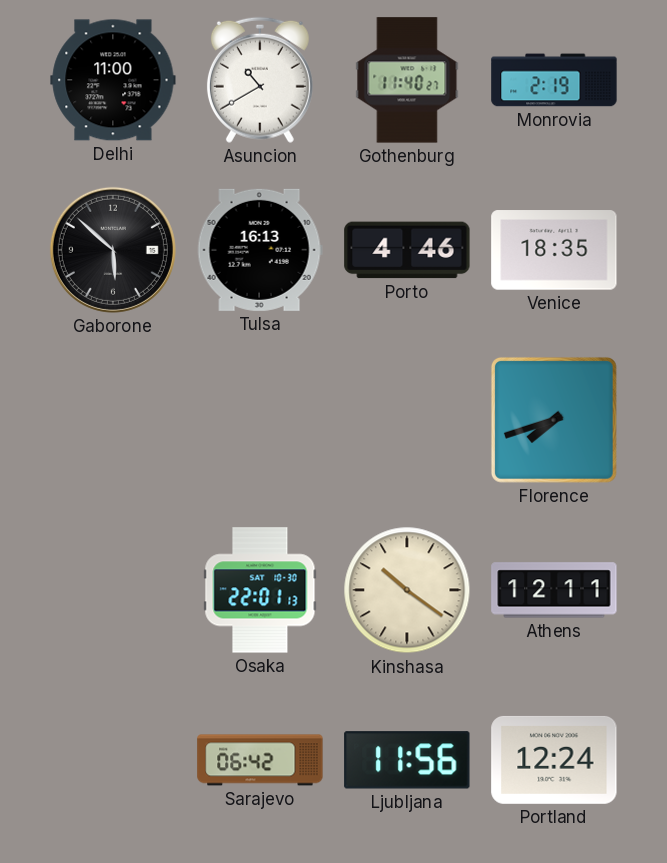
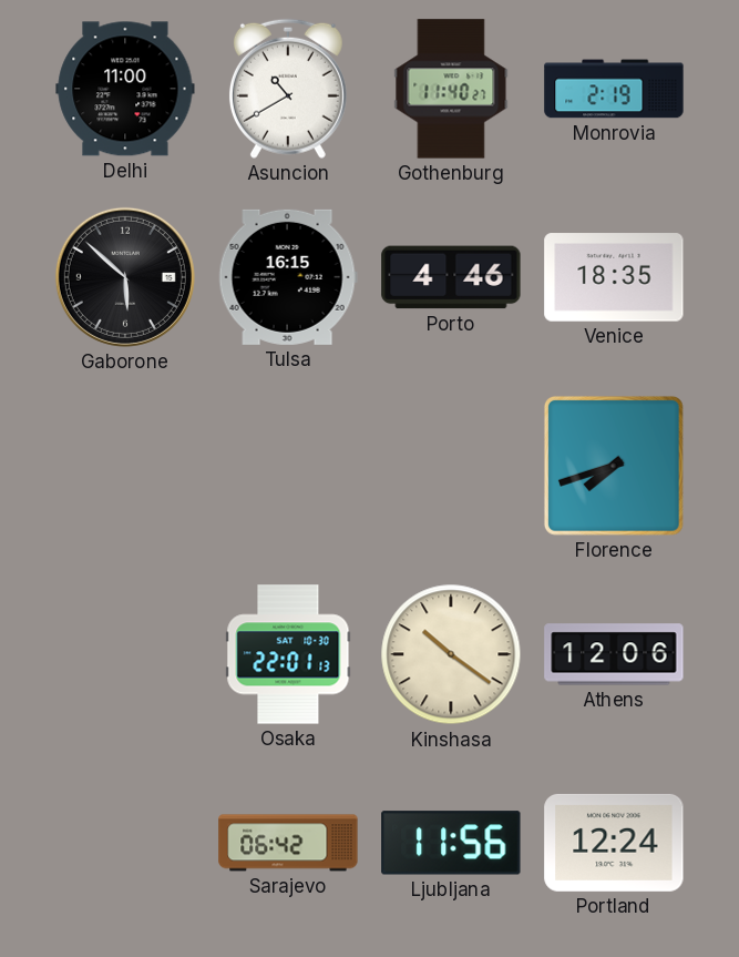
Tulsa: 16:13 -> 16:15 (288, 277)
Athens: 12:11 -> 12:06 (614, 654)
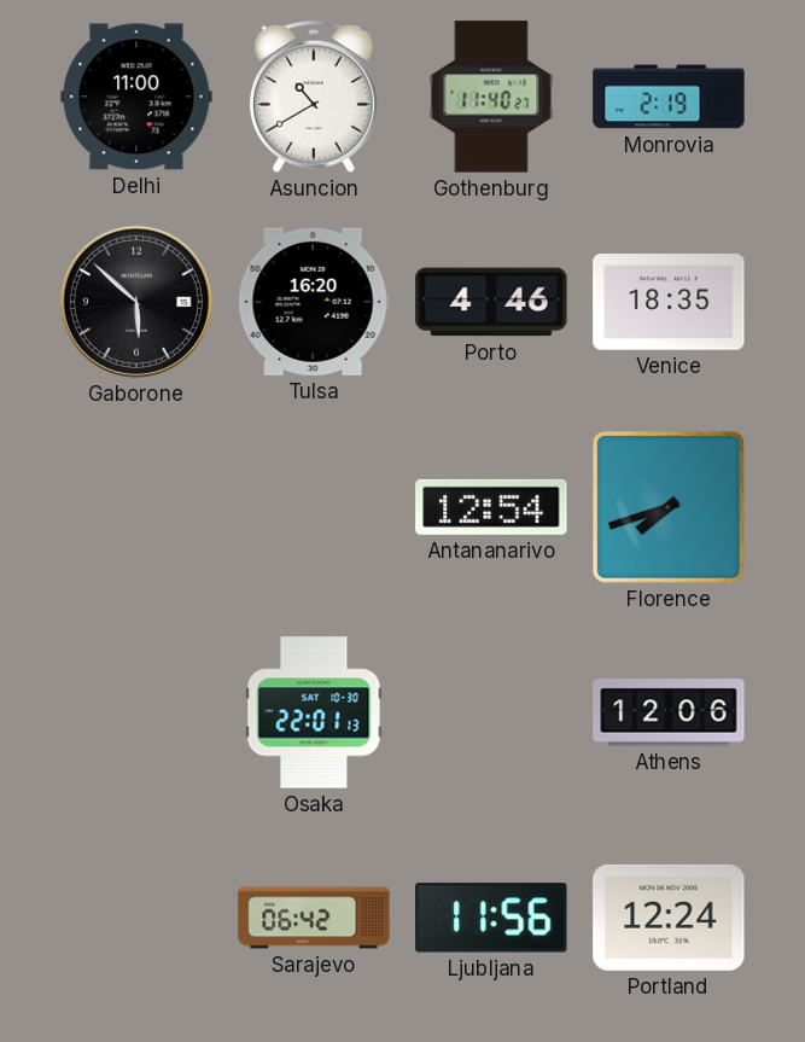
Tulsa: 16:15 -> 16:20 (314, 302)
Antananarivo: none -> 12:54 (491, 507)
Kinshasa: 10:21 -> none (451, 654)
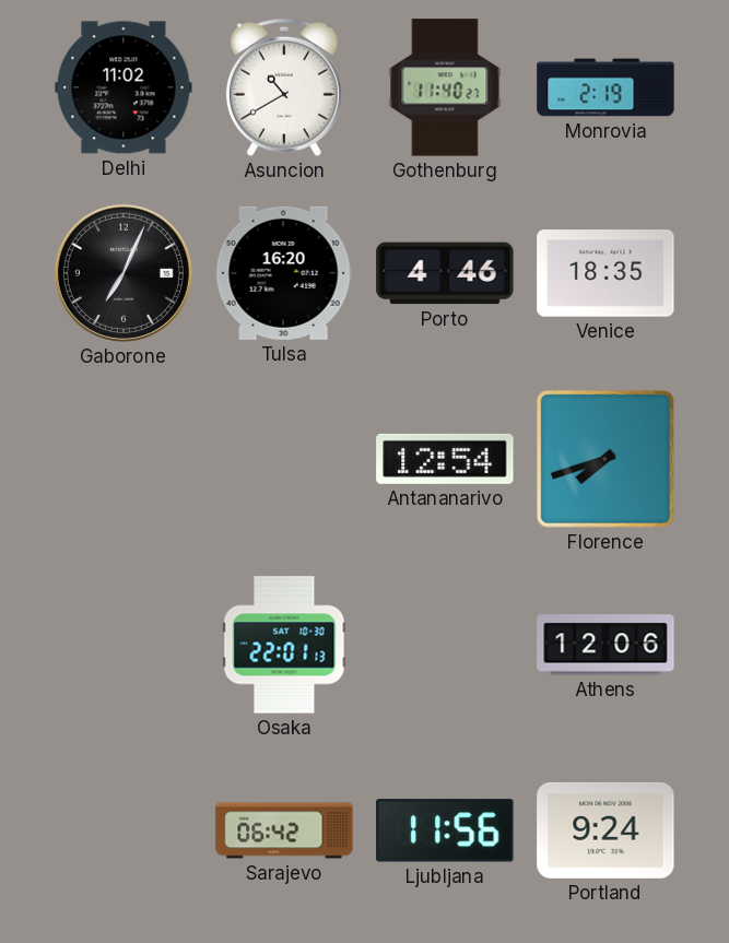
Delhi: 11:00 -> 11:02 (124, 87)
Gaborone: 5:52 -> 7:04 (124, 273)
Portland: 12:24 -> 9:24 (605, 830)
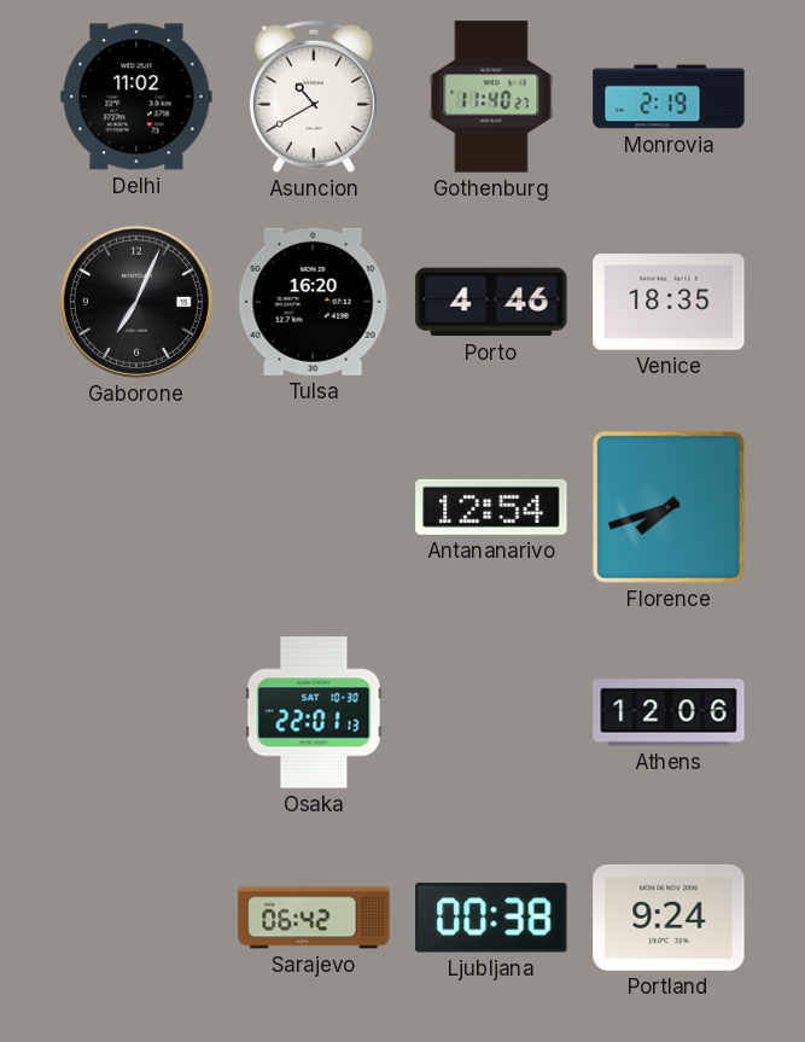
Ljubljana: 11:56 -> 00:38 (491, 918)
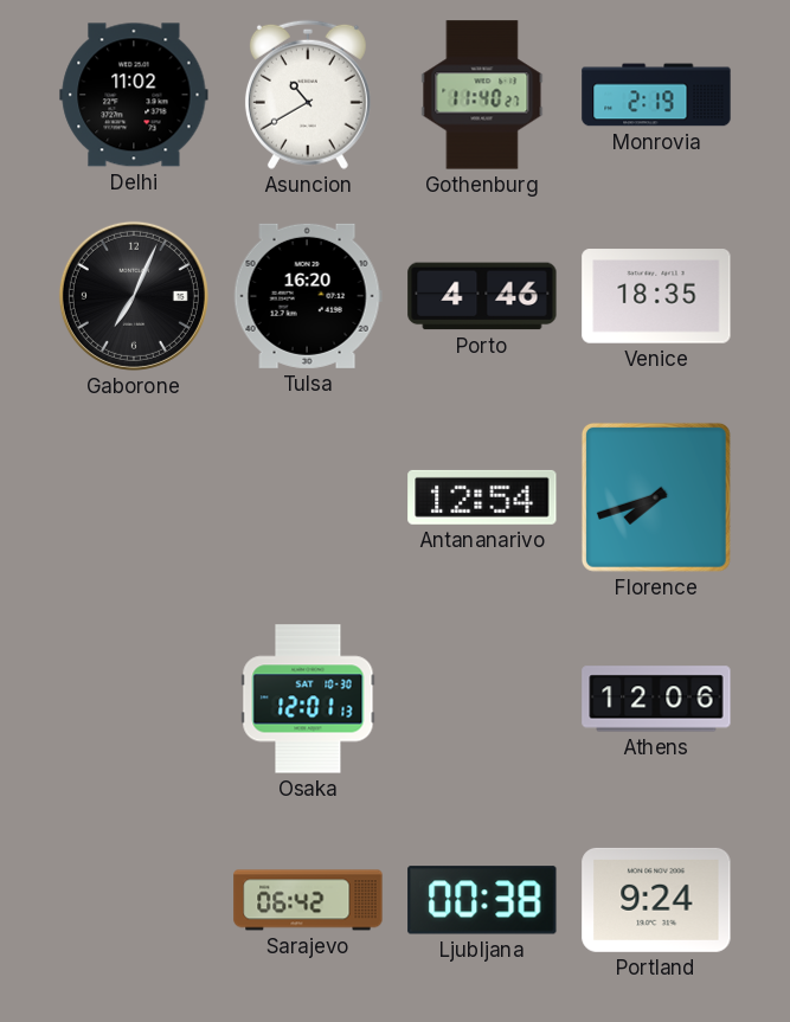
Osaka: 22:01 -> 12:01 (308, 699)
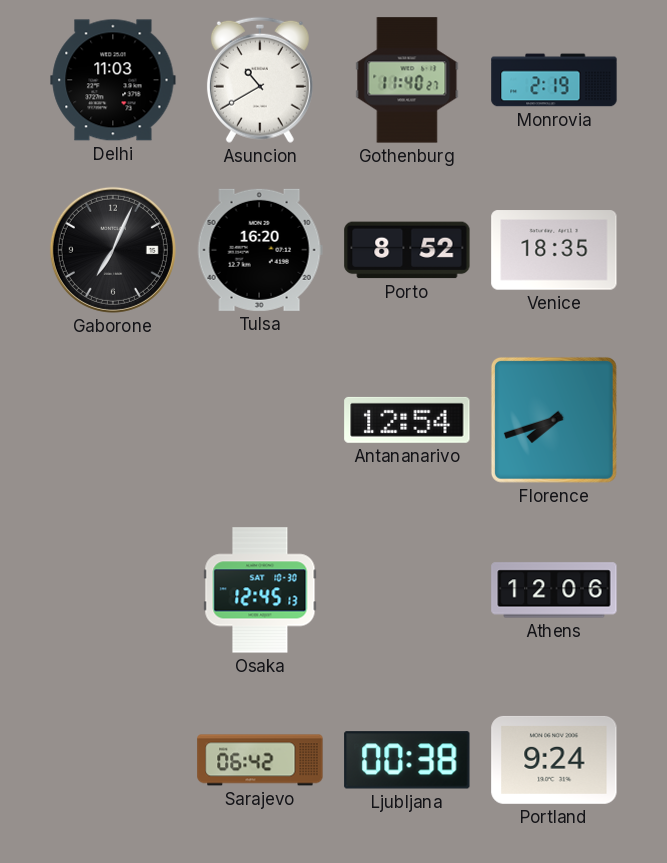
Delhi: 11:02 -> 11:03 (113, 80)
Porto: 4:46 -> 8:52 (407, 250)
Osaka: 12:01 -> 12:45 (260, 590)
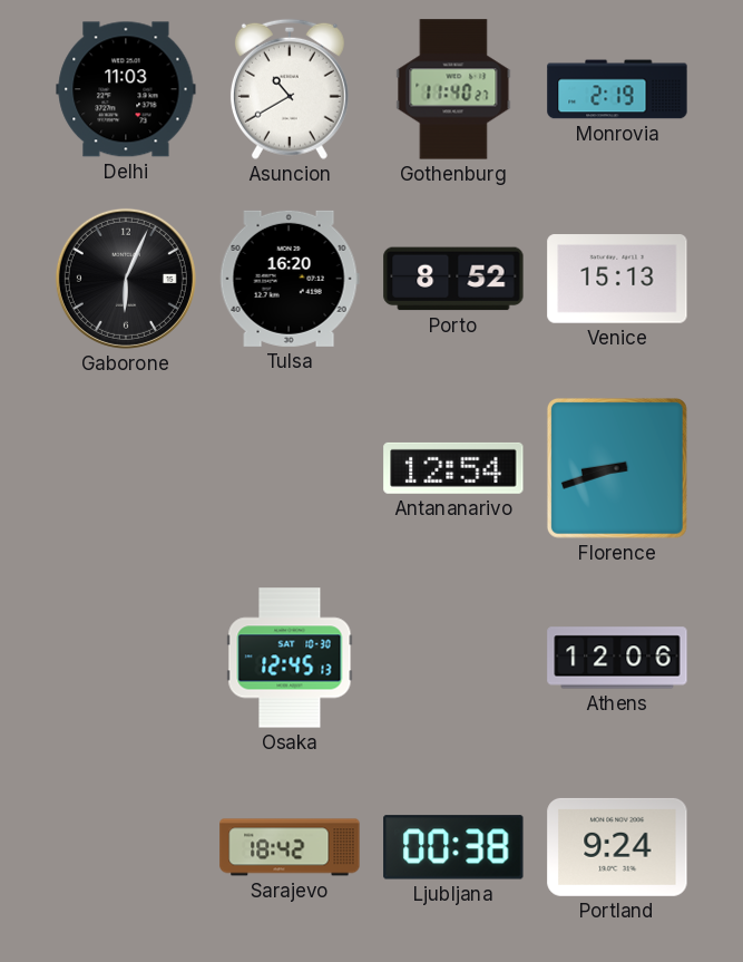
Gaborone: 7:04 -> 6:04 (126, 279)
Venice: 18:35 -> 15:13 (617, 279)
Florence: 7:42 -> 8:42 (617, 468)
Sarajevo: 06:42 -> 18:42 (290, 847)
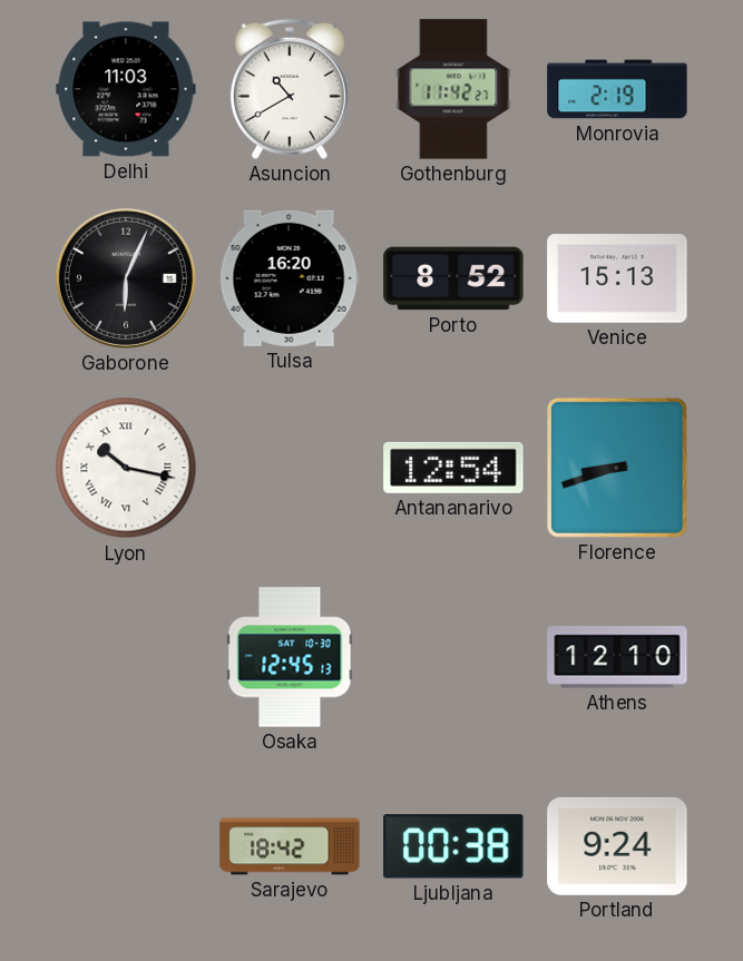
Gothenburg: 11:40 -> 11:42 (453, 89)
Lyon: none -> 10:17 (126, 468)
Athens: 12:06 -> 12:10 (617, 657)
